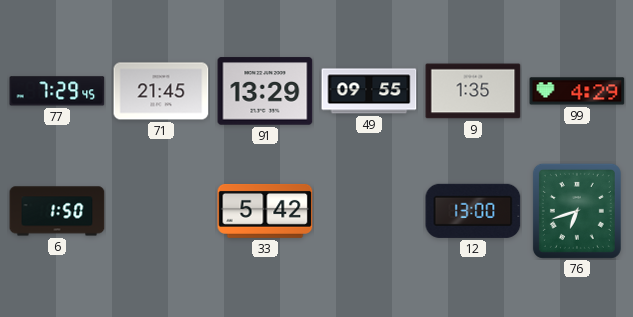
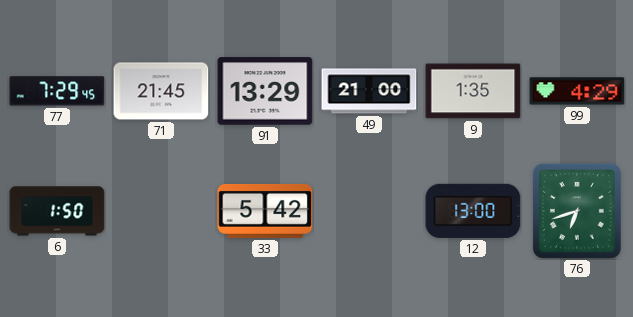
49: 09:55 -> 21:00 (369, 91)
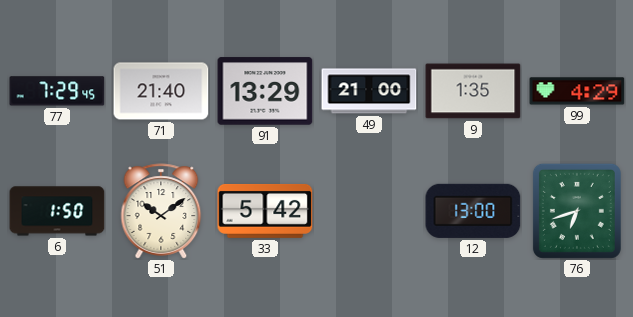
71: 21:45 -> 21:40 (161, 91)
51: none -> 10:09 (161, 211)
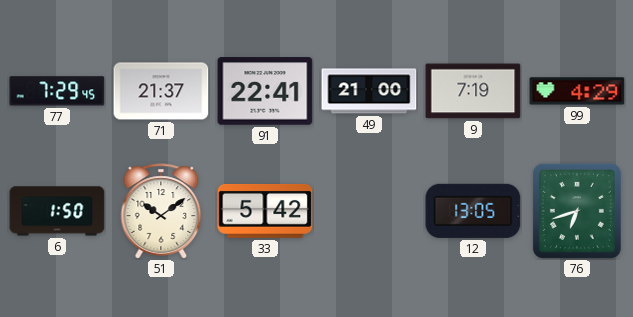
71: 21:40 -> 21:37 (161, 91)
91: 13:29 -> 22:41 (265, 91)
9: 1:35 -> 7:19 (473, 91)
12: 13:00 -> 13:05 (473, 211)
